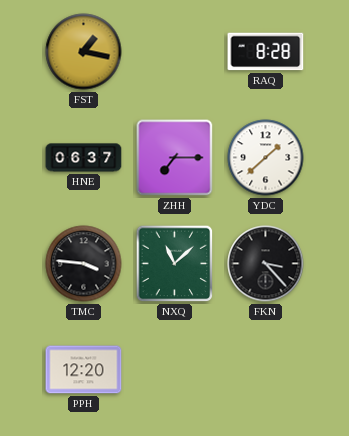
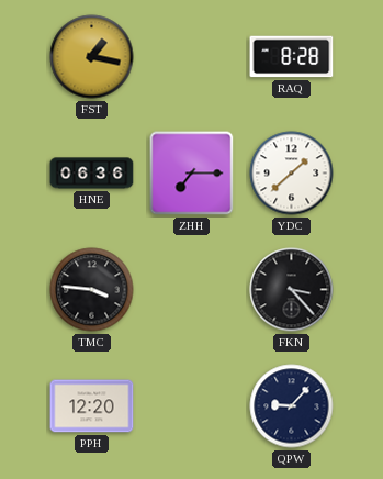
HNE: 06:37 -> 06:36 (92, 174)
NXQ: 11:08 -> none (175, 264)
QPW: none -> 9:07 (292, 406)
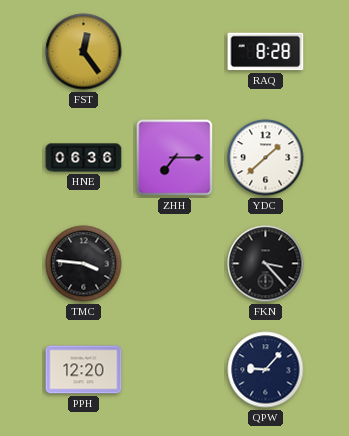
FST: 1:17 -> 12:24 (84, 52)
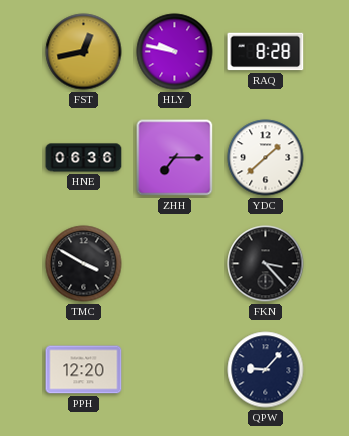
FST: 12:24 -> 12:43 (84, 52)
HLY: none -> 9:47 (175, 52)
TMC: 3:46 -> 3:50 (84, 264)
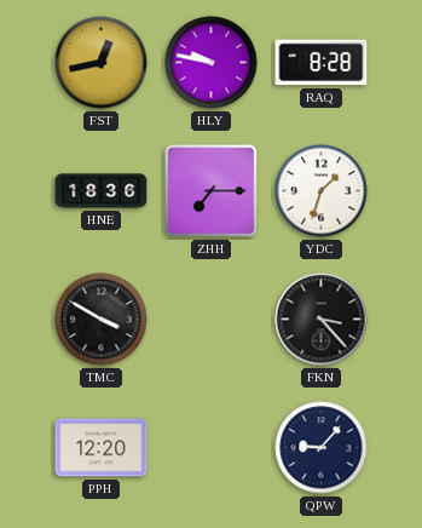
HNE: 06:36 -> 18:36 (102, 191)
YDC: 1:38 -> 1:33 (322, 191)
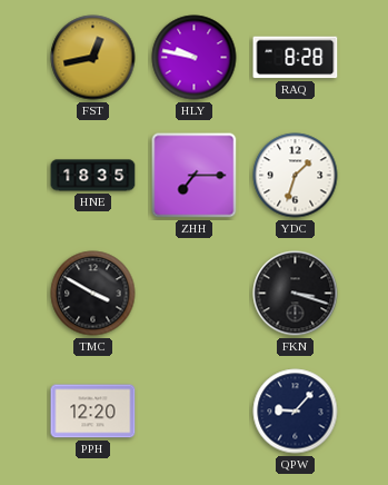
HNE: 18:36 -> 18:35 (93, 176)
FKN: 3:23 -> 3:18 (296, 294)
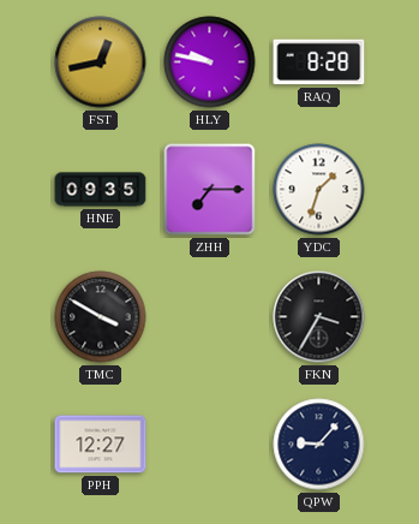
HNE: 18:35 -> 09:35 (101, 190)
FKN: 3:18 -> 3:35 (319, 317)
PPH: 12:20 -> 12:27 (101, 445)
